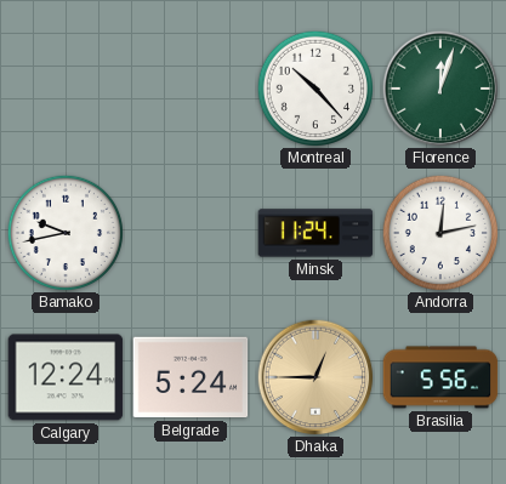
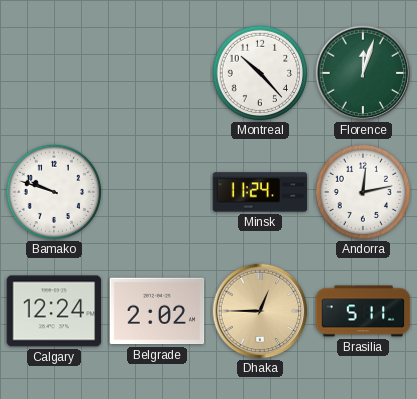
Bamako: 9:43 -> 9:48 (53, 191)
Belgrade: 5:24 -> 2:02 (157, 311)
Brasilia: 5:56 -> 5:11 (363, 311)
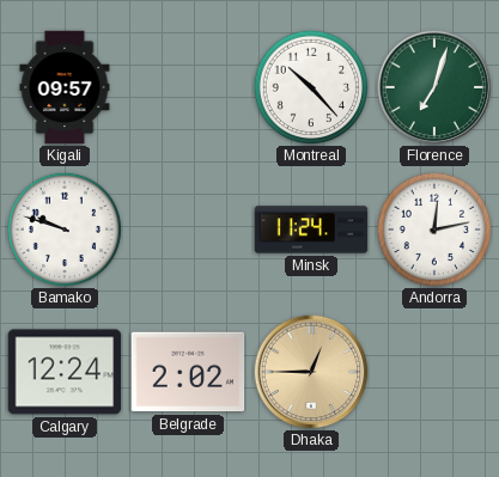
Kigali: none -> 09:57 (65, 87)
Florence: 12:03 -> 7:03 (434, 87)
Brasilia: 5:11 -> none (363, 311)
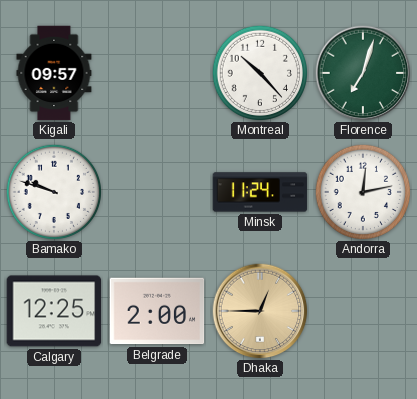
Calgary: 12:24 -> 12:25 (54, 311)
Belgrade: 2:02 -> 2:00 (157, 311)
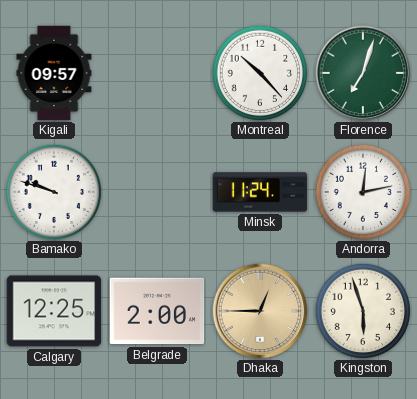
Kingston: none -> 5:57 (362, 310)
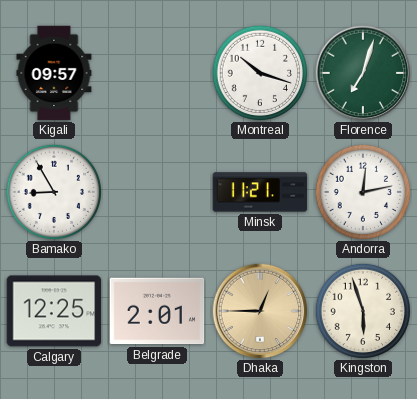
Montreal: 10:23 -> 10:18 (259, 72)
Bamako: 9:48 -> 8:55 (53, 191)
Minsk: 11:24 -> 11:21 (260, 192)
Belgrade: 2:00 -> 2:01 (157, 311)
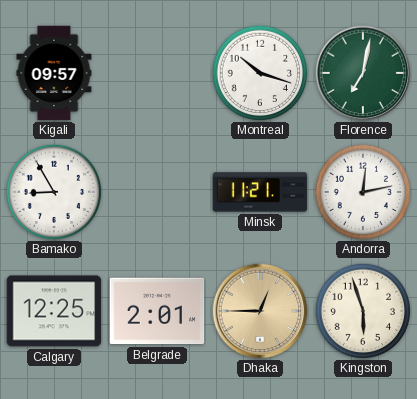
Florence: 7:03 -> 7:02 (363, 73)
